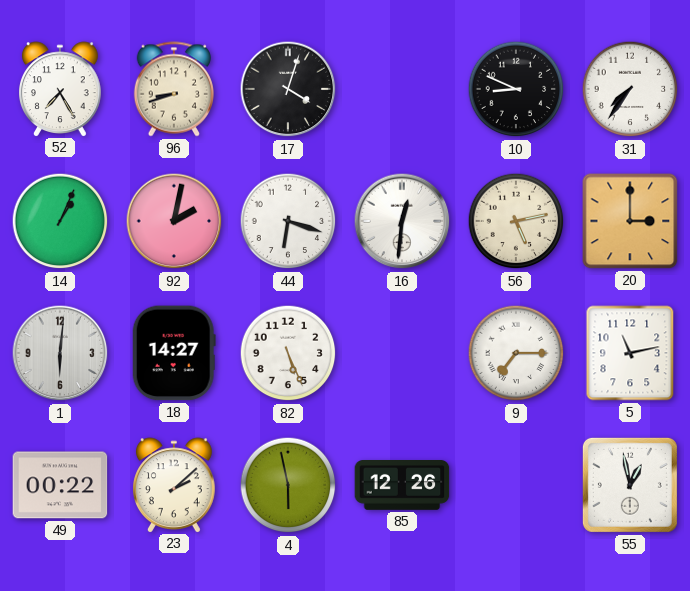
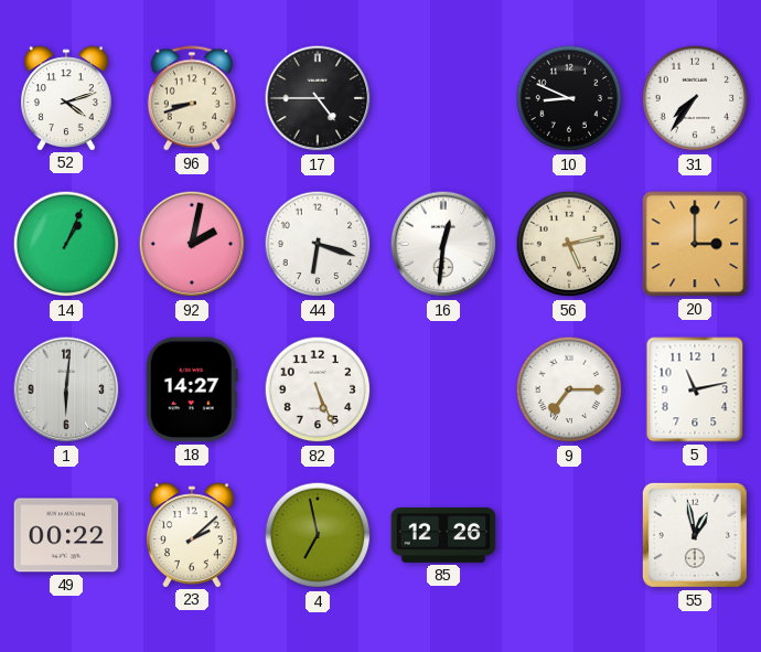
52: 7:25 -> 4:12 (67, 98)
17: 4:03 -> 4:45 (318, 98)
4: 5:58 -> 6:58 (318, 535)
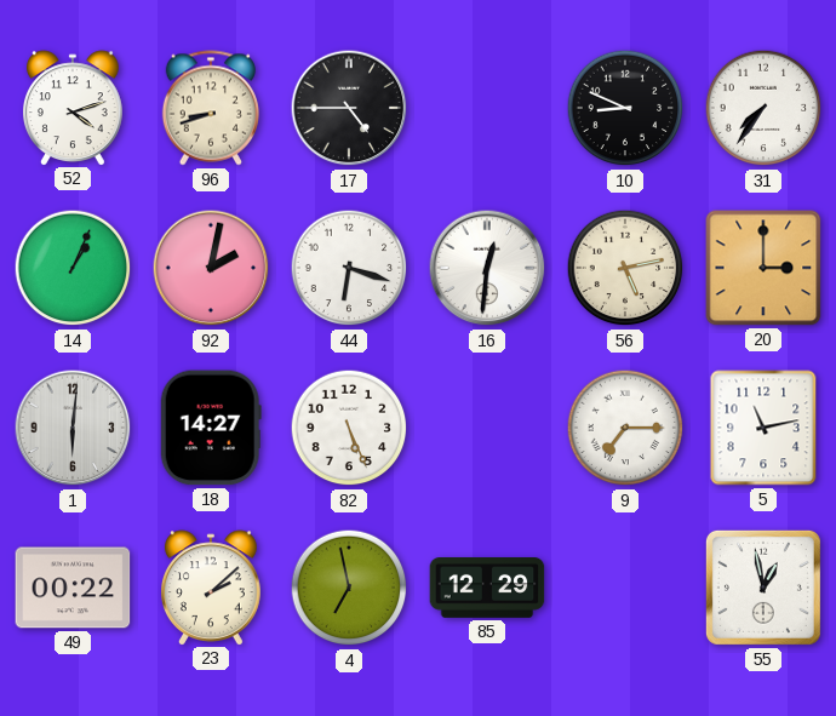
85: 12:26 -> 12:29 (487, 589)
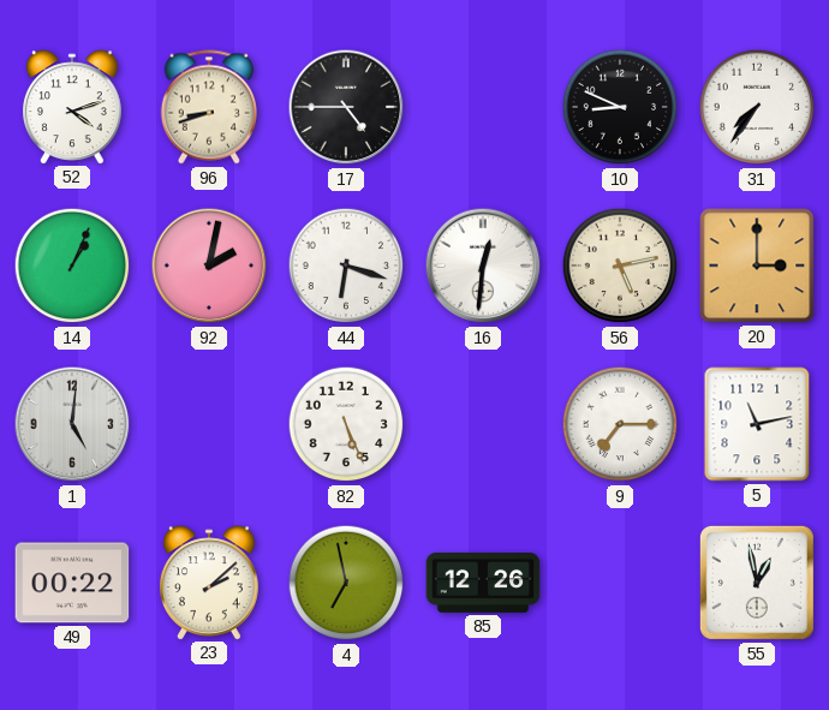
1: 6:01 -> 5:01 (72, 424)
18: 14:27 -> none (211, 428)
85: 12:29 -> 12:26 (483, 584)
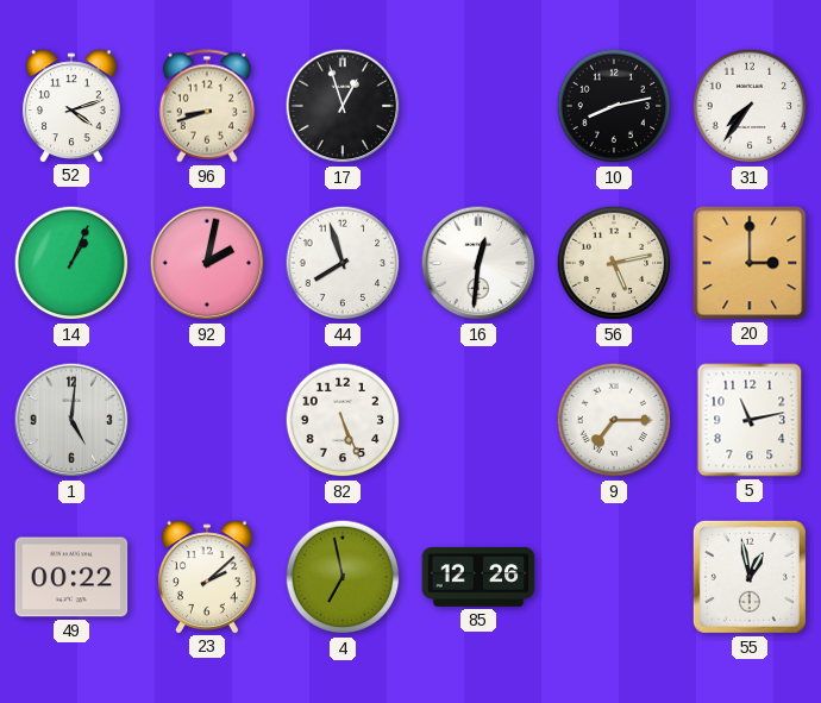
17: 4:45 -> 12:57 (343, 106)
10: 8:49 -> 8:13 (614, 106)
44: 6:18 -> 7:57 (343, 263)
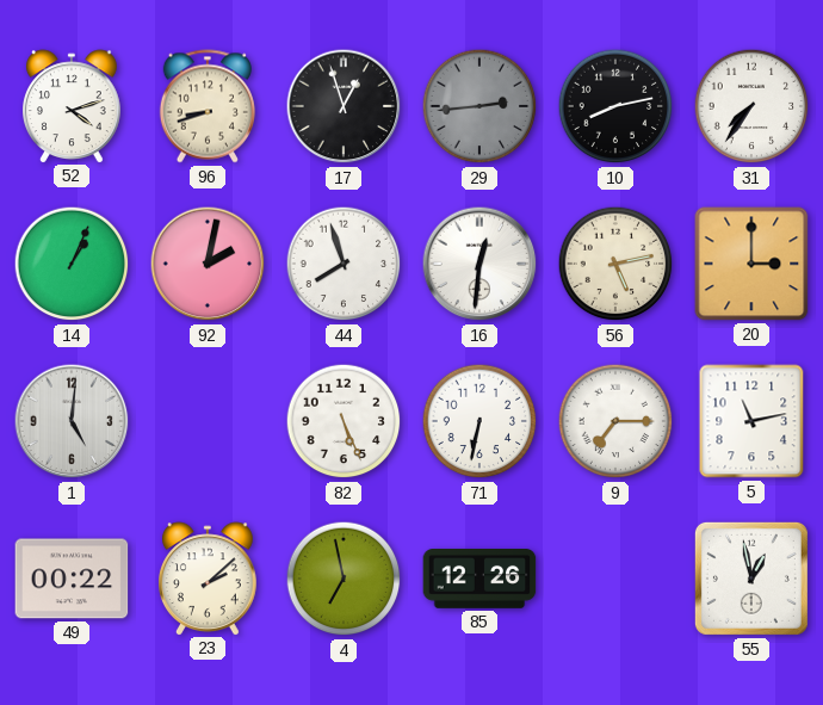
29: none -> 2:44 (479, 106)
71: none -> 6:32 (479, 421)
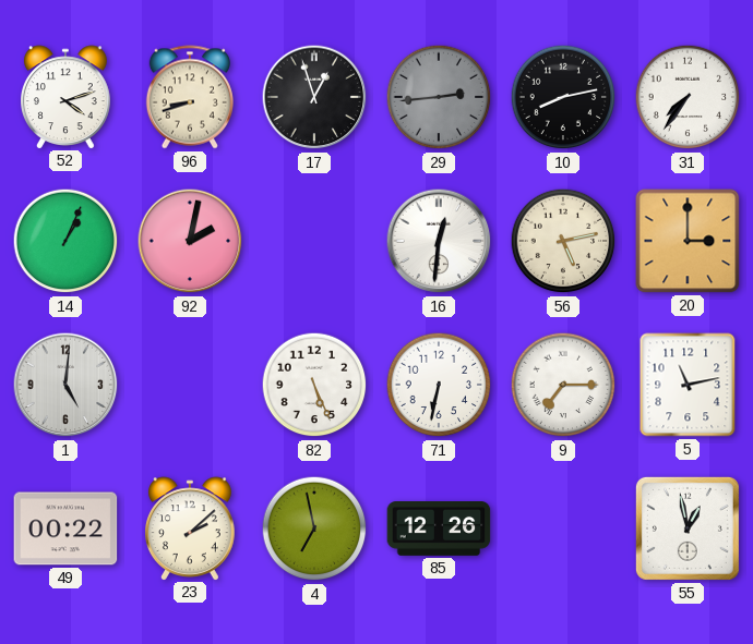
44: 7:57 -> none (344, 264)
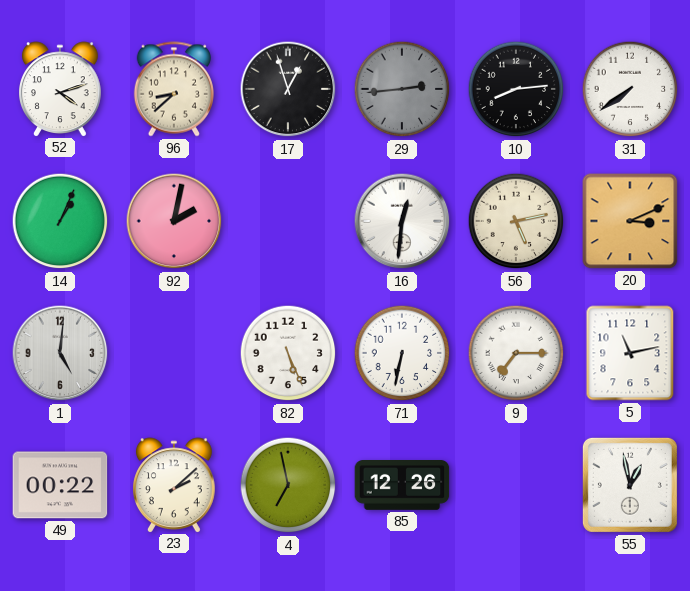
96: 8:42 -> 8:38 (174, 89)
10: 8:13 -> 8:14 (516, 89)
31: 7:36 -> 7:39 (630, 89)
20: 3:00 -> 3:11 (630, 221)
